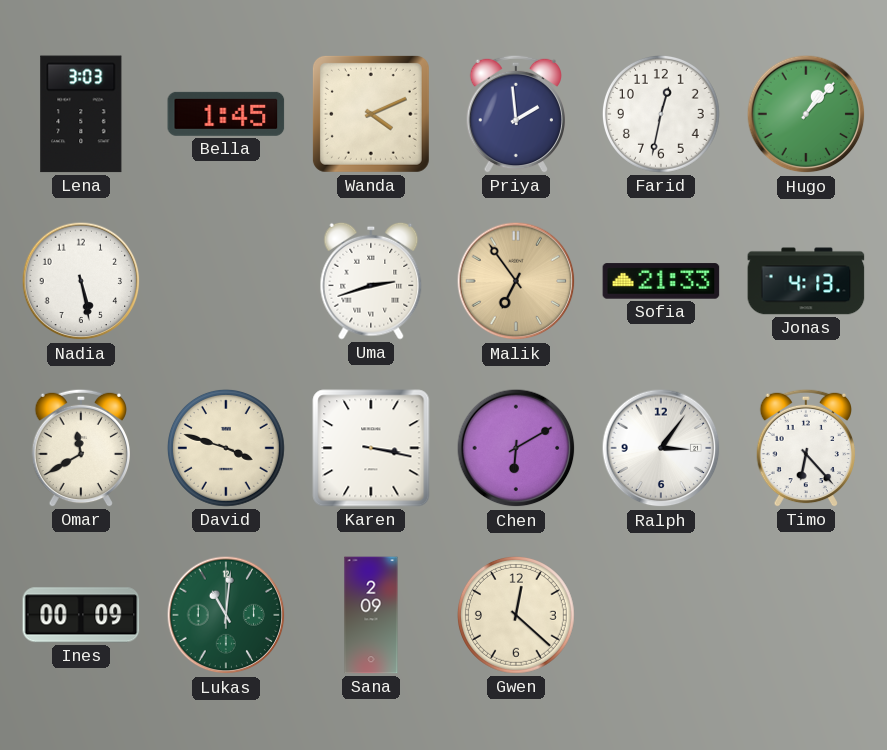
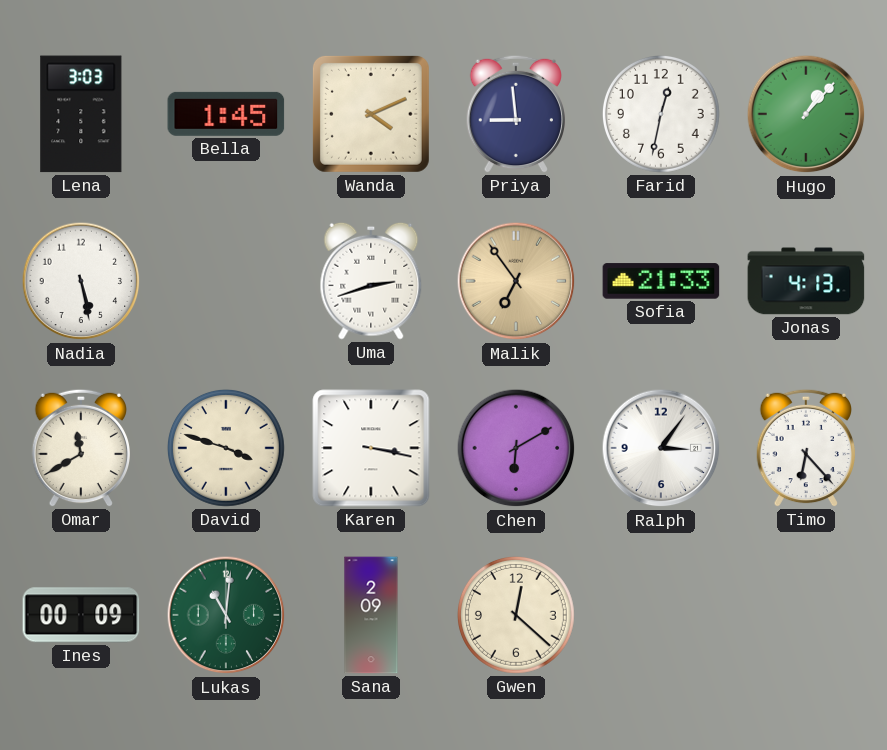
Priya: 1:59 -> 8:59 (515, 114)
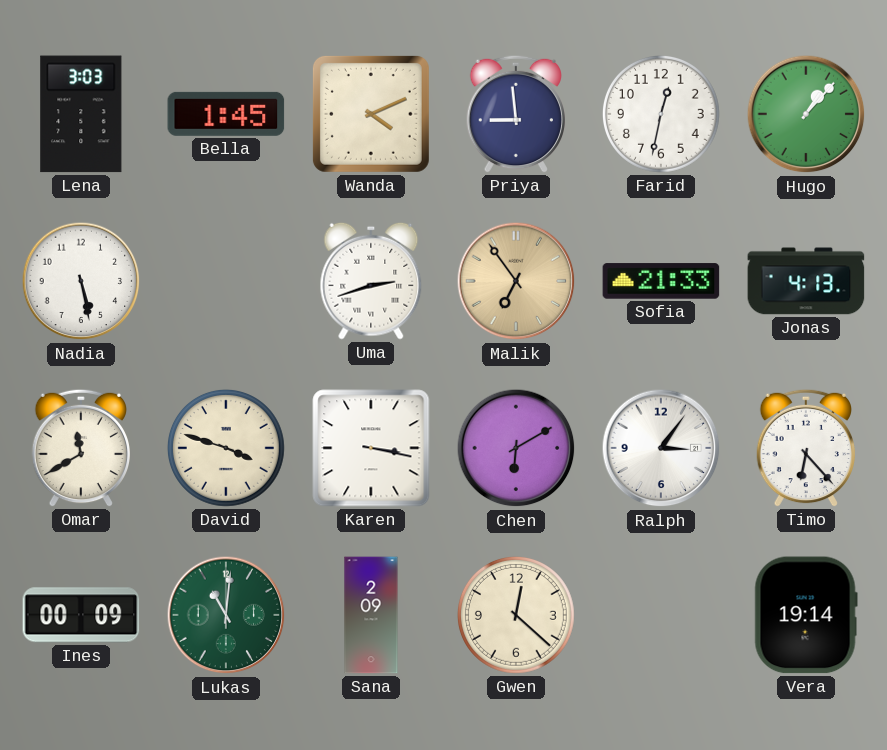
Vera: none -> 19:14 (806, 615)
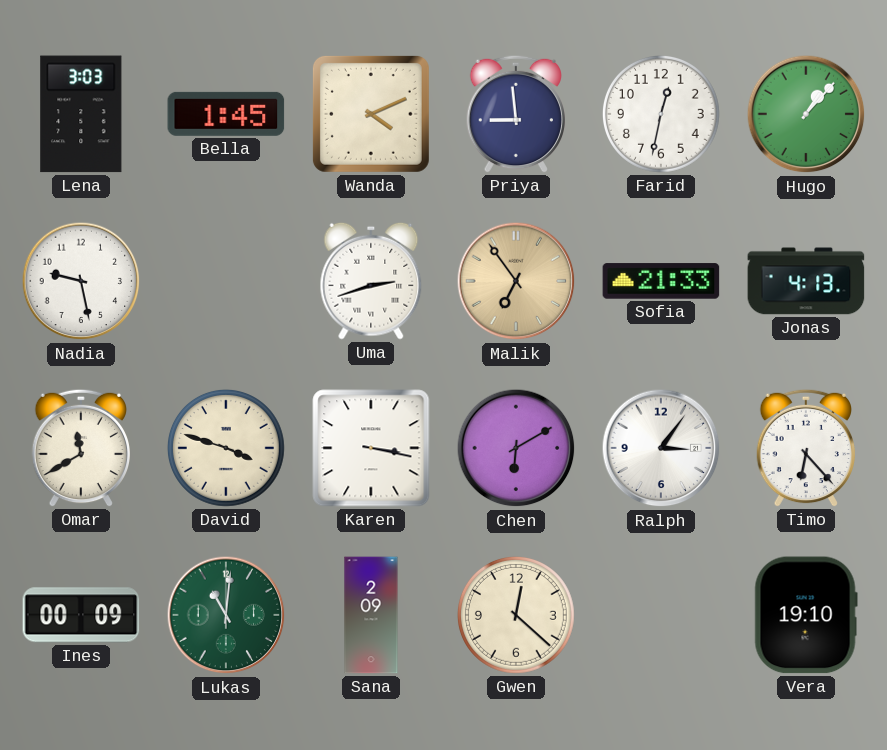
Nadia: 5:28 -> 9:28 (81, 281)
Vera: 19:14 -> 19:10 (806, 615)
